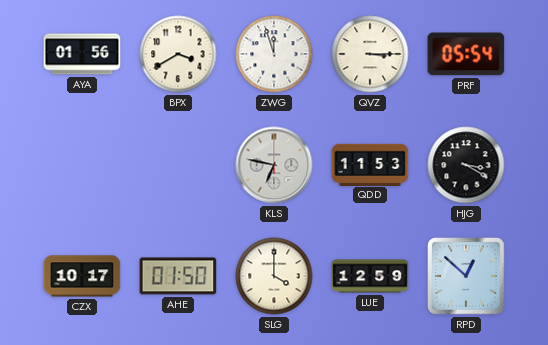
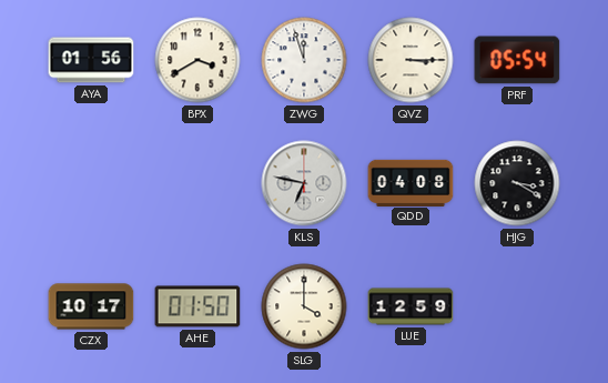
QDD: 11:53 -> 04:08 (411, 182)
RPD: 12:52 -> none (467, 277)
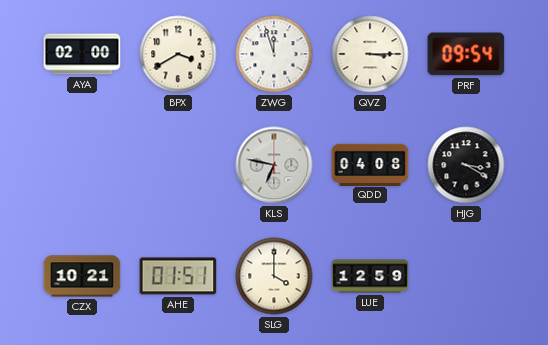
AYA: 01:56 -> 02:00 (82, 54)
PRF: 05:54 -> 09:54 (466, 54)
CZX: 10:17 -> 10:21 (82, 276)
AHE: 01:50 -> 01:51 (178, 276)
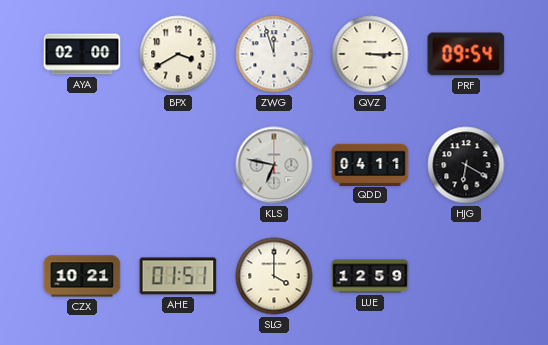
QDD: 04:08 -> 04:11 (370, 164)
HJG: 3:20 -> 6:20 (466, 165)
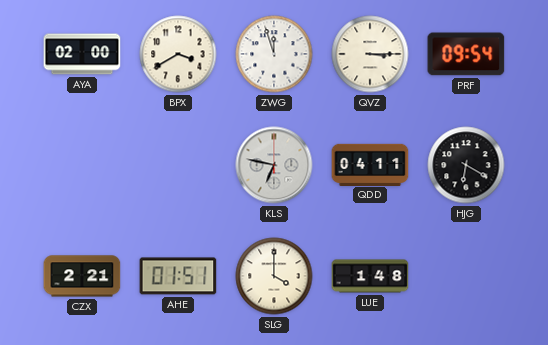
CZX: 10:21 -> 2:21 (82, 276)
LUE: 12:59 -> 1:48 (370, 276)
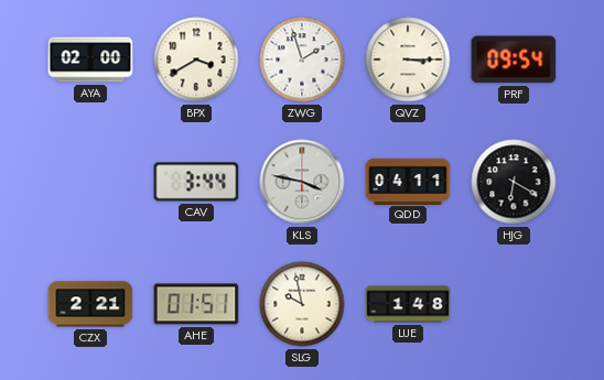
ZWG: 11:57 -> 1:57 (302, 59)
CAV: none -> 3:44 (196, 182)
KLS: 6:47 -> 3:47 (302, 182)
SLG: 4:00 -> 9:58 (302, 304)
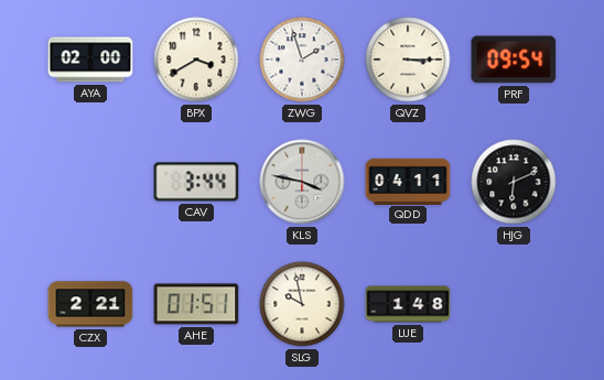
HJG: 6:20 -> 6:11 (514, 182)
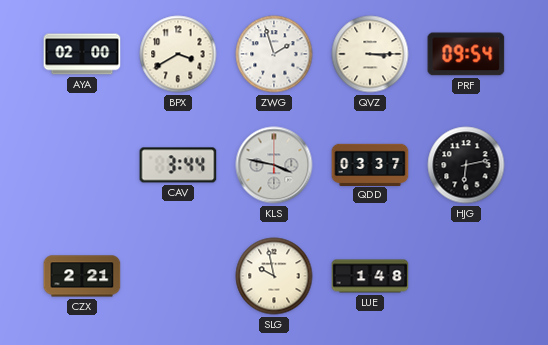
QDD: 04:11 -> 03:37 (370, 164)
HJG: 6:11 -> 6:13 (466, 165)
AHE: 01:51 -> none (196, 304)
